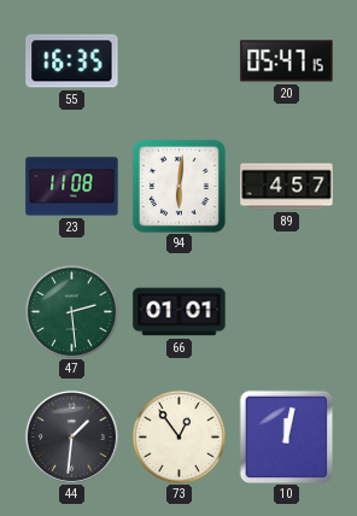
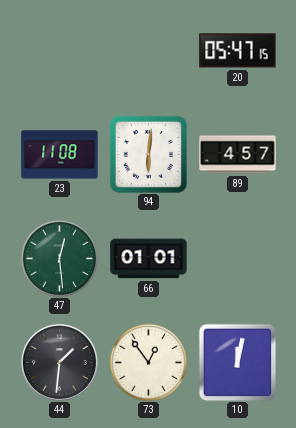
55: 16:35 -> none (72, 61)
47: 2:29 -> 12:29 (59, 258)
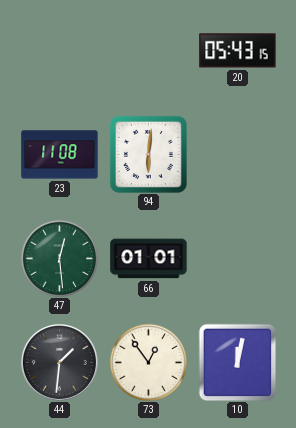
20: 05:47 -> 05:43 (238, 51)
89: 4:57 -> none (238, 155)
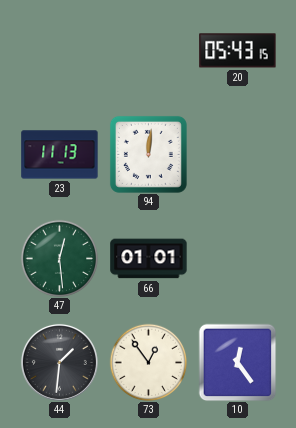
23: 11:08 -> 11:13 (60, 155)
94: 6:01 -> 12:01 (148, 154)
10: 12:02 -> 12:24 (237, 362)
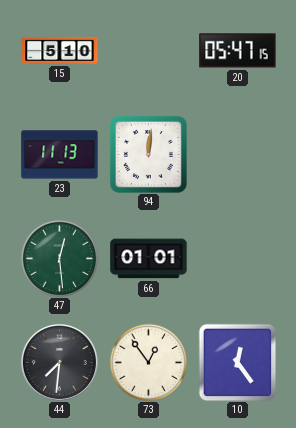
15: none -> 5:10 (60, 50)
20: 05:43 -> 05:47 (238, 51)
44: 1:31 -> 7:31 (59, 362)
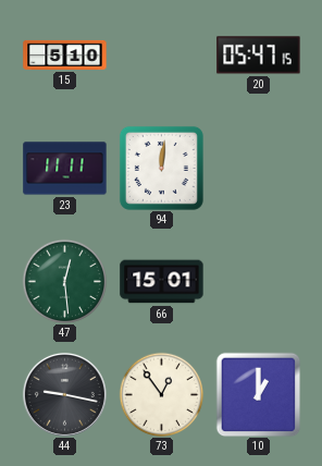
23: 11:13 -> 11:11 (65, 169)
66: 01:01 -> 15:01 (162, 282)
44: 7:31 -> 9:17 (64, 394)
10: 12:24 -> 1:00 (258, 394)
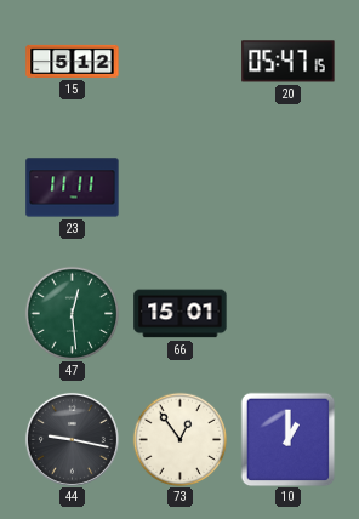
15: 5:10 -> 5:12 (73, 61)
94: 12:01 -> none (161, 168)
